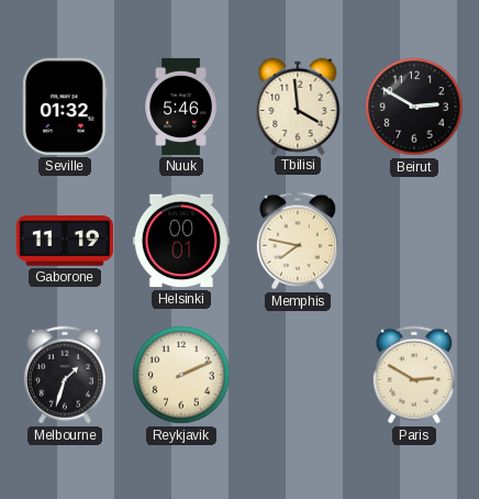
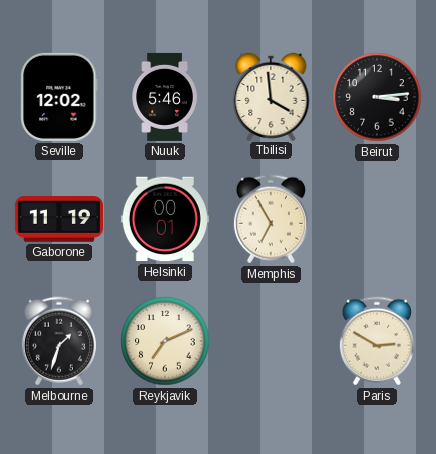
Seville: 01:32 -> 12:02 (59, 97)
Beirut: 2:50 -> 3:14 (377, 97)
Memphis: 7:47 -> 6:55 (271, 219)
Reykjavik: 2:11 -> 7:11 (165, 341)
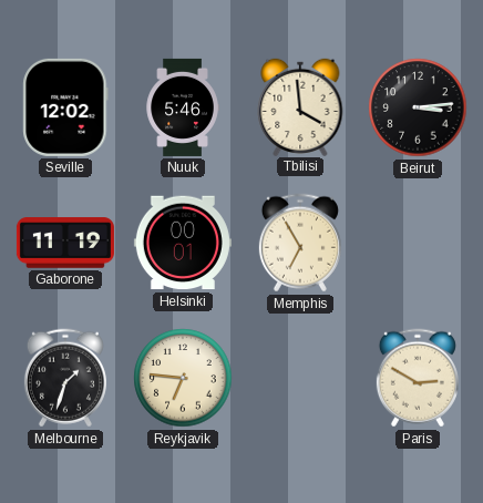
Reykjavik: 7:11 -> 6:46 (183, 378)
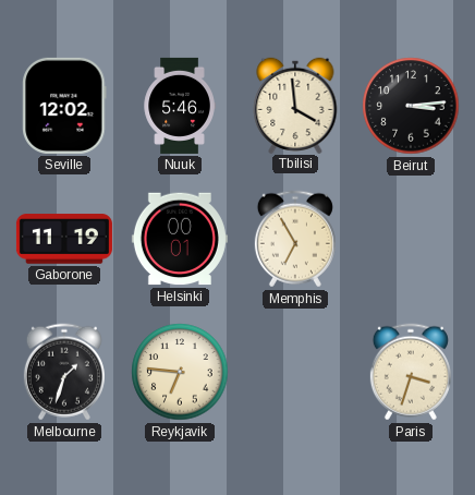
Paris: 2:50 -> 3:33 (411, 372)
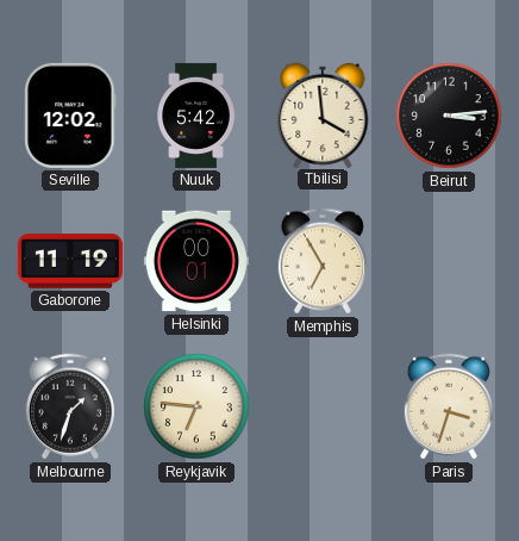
Nuuk: 5:46 -> 5:42 (196, 116)
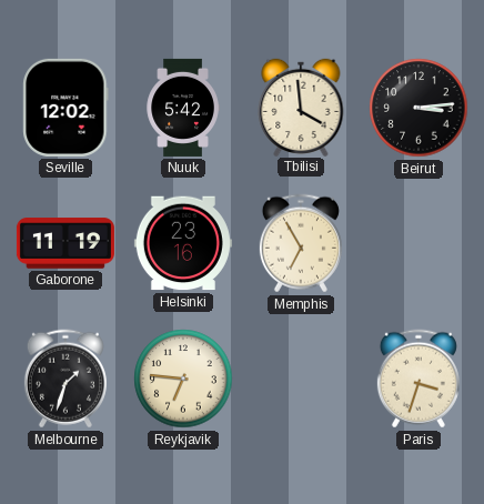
Helsinki: 00:01 -> 23:16 (183, 243)
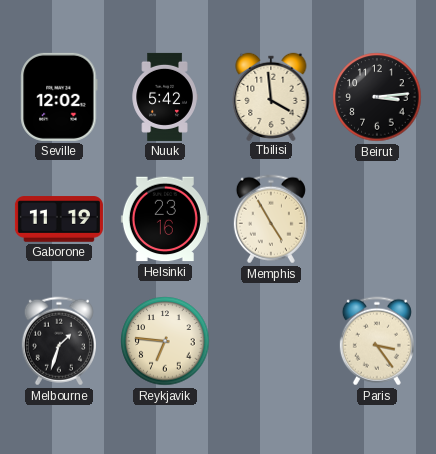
Memphis: 6:55 -> 4:55 (271, 219)
Paris: 3:33 -> 3:24 (377, 341)
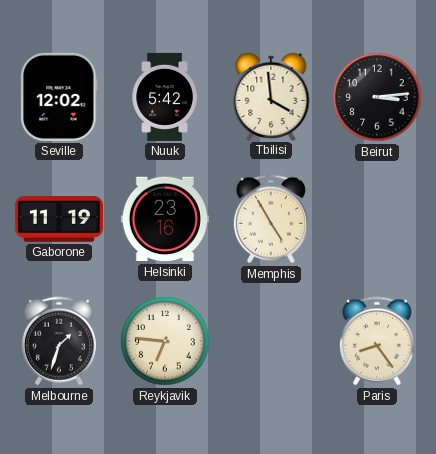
Paris: 3:24 -> 8:24 (377, 341)
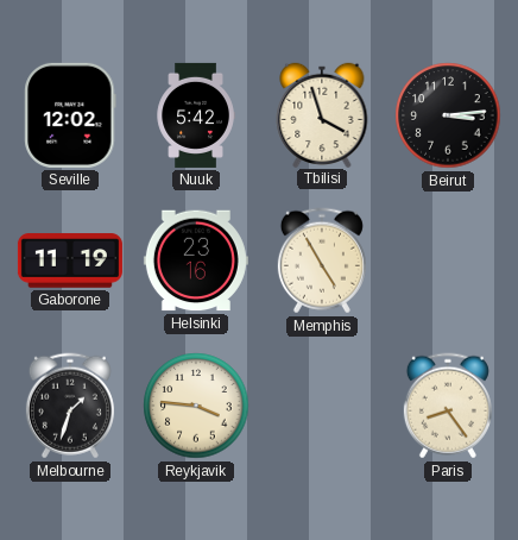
Tbilisi: 3:59 -> 3:57 (322, 114)
Reykjavik: 6:46 -> 3:46 (196, 406)
